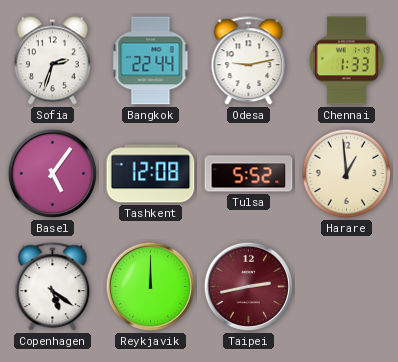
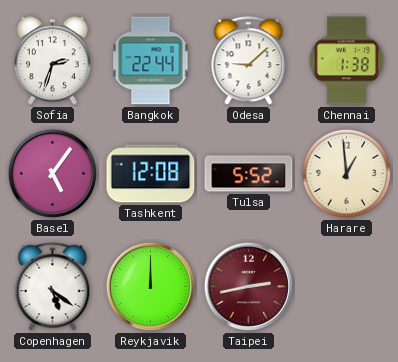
Odesa: 9:13 -> 9:08 (249, 61)
Chennai: 1:33 -> 1:38 (346, 61)
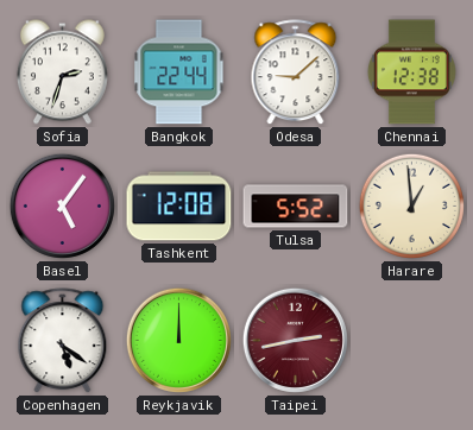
Chennai: 1:38 -> 12:38 (411, 72)
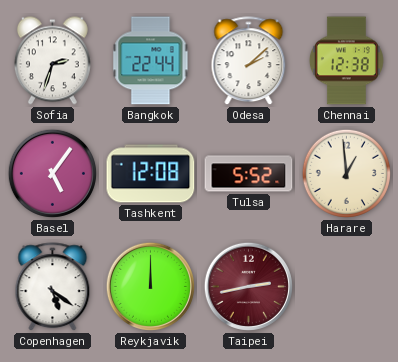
Odesa: 9:08 -> 2:08 (249, 61)
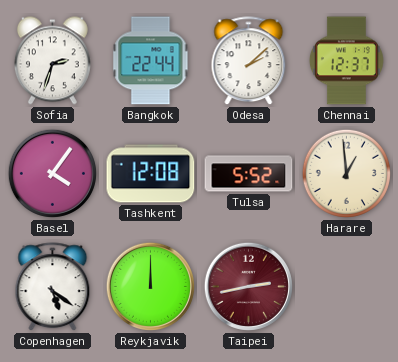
Chennai: 12:38 -> 12:37 (346, 61)
Basel: 5:06 -> 4:06 (52, 173)
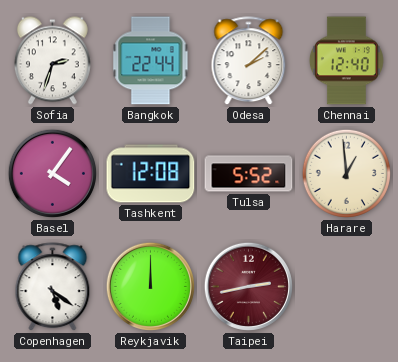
Chennai: 12:37 -> 12:40 (346, 61)
